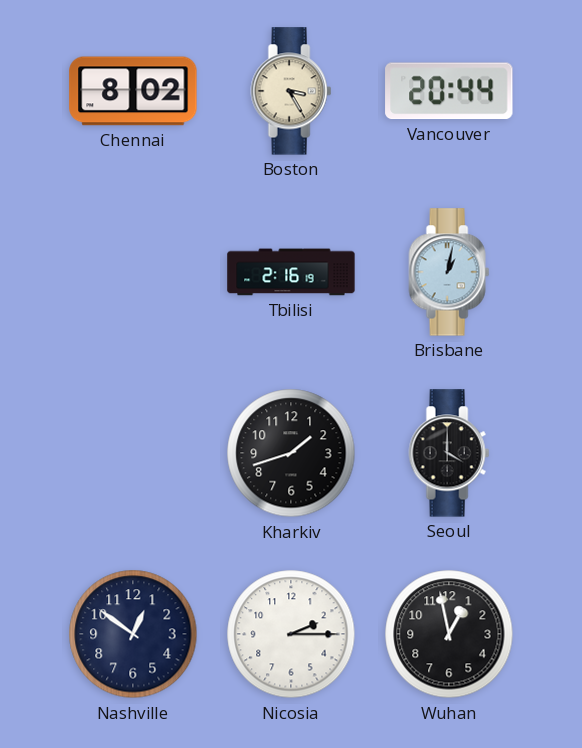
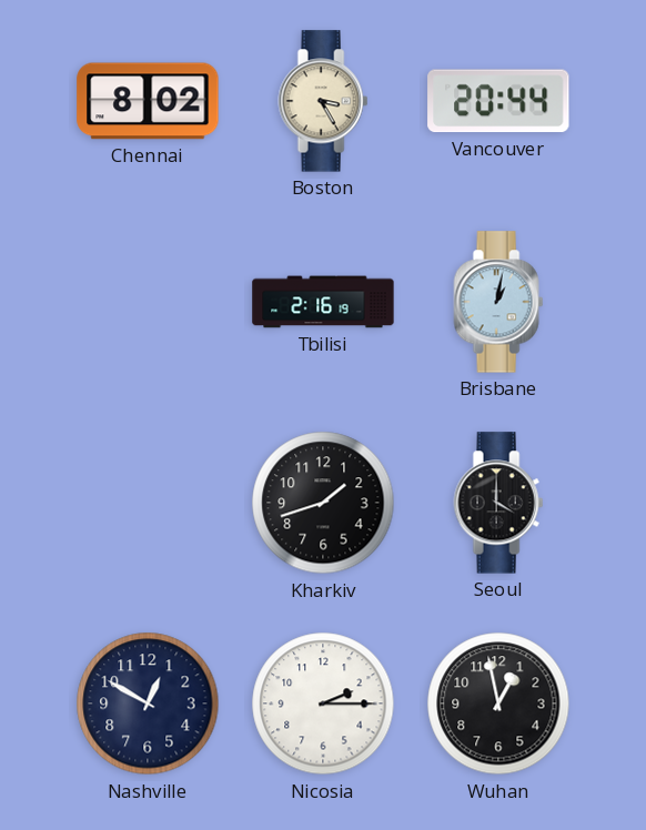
Nashville: 12:51 -> 12:50 (148, 704)
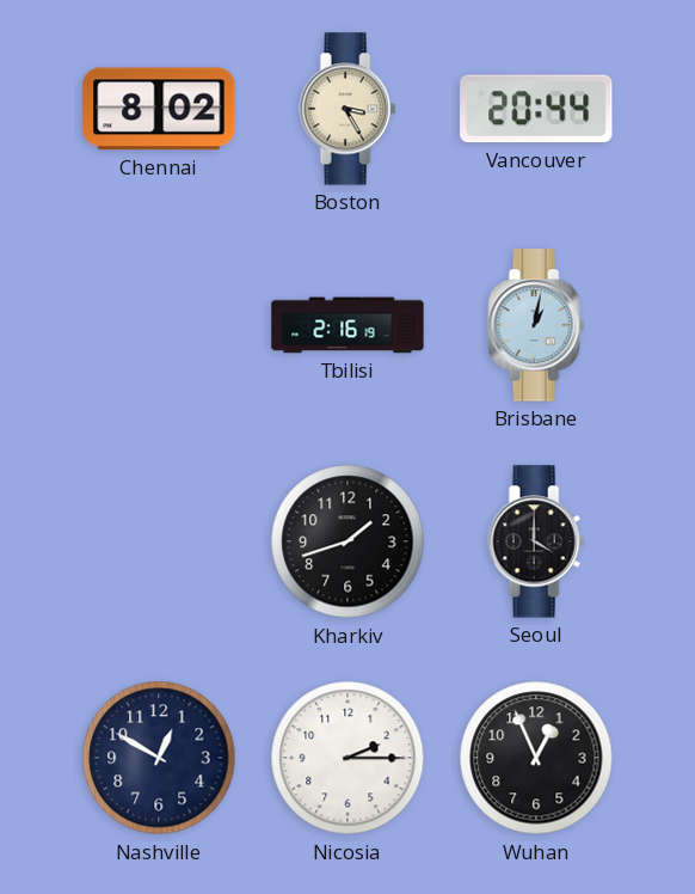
Wuhan: 12:58 -> 12:56 (536, 758)
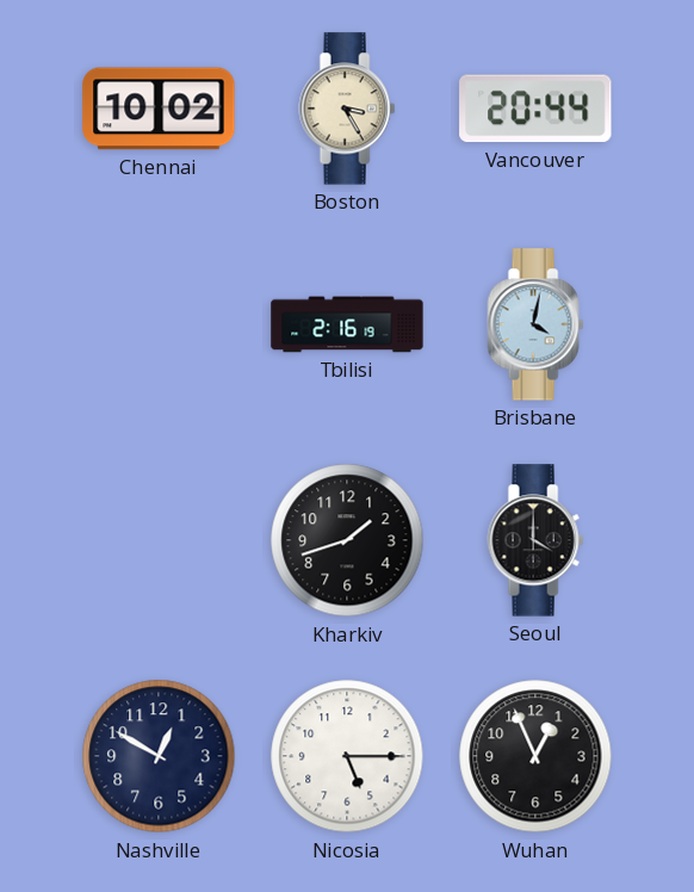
Chennai: 8:02 -> 10:02 (159, 109)
Brisbane: 1:02 -> 4:02 (535, 324)
Nicosia: 2:15 -> 5:15 (347, 756)
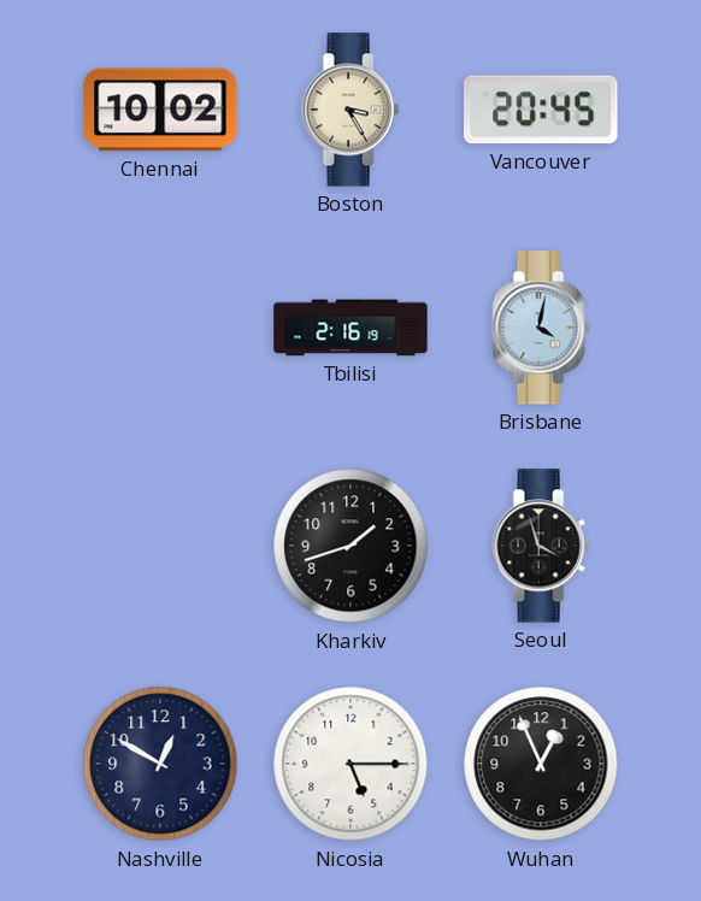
Vancouver: 20:44 -> 20:45 (541, 110)
Seoul: 4:00 -> 3:57 (541, 546)
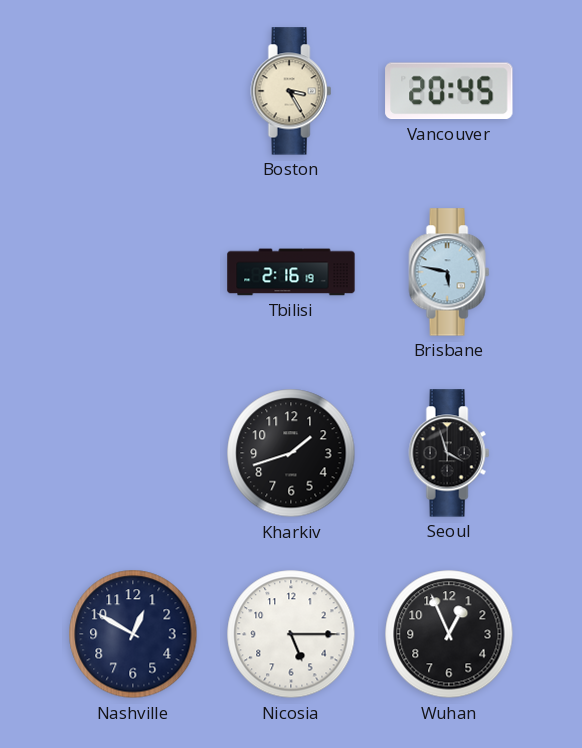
Chennai: 10:02 -> none (160, 110)
Brisbane: 4:02 -> 5:47 (449, 272)
